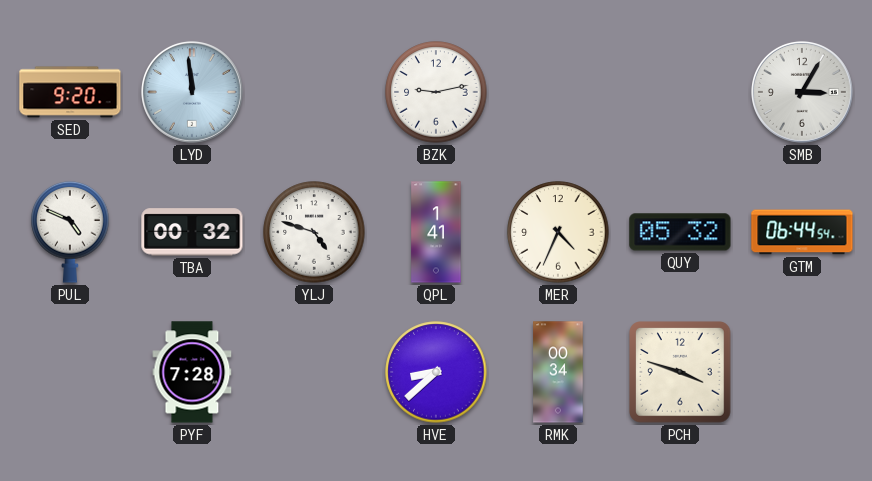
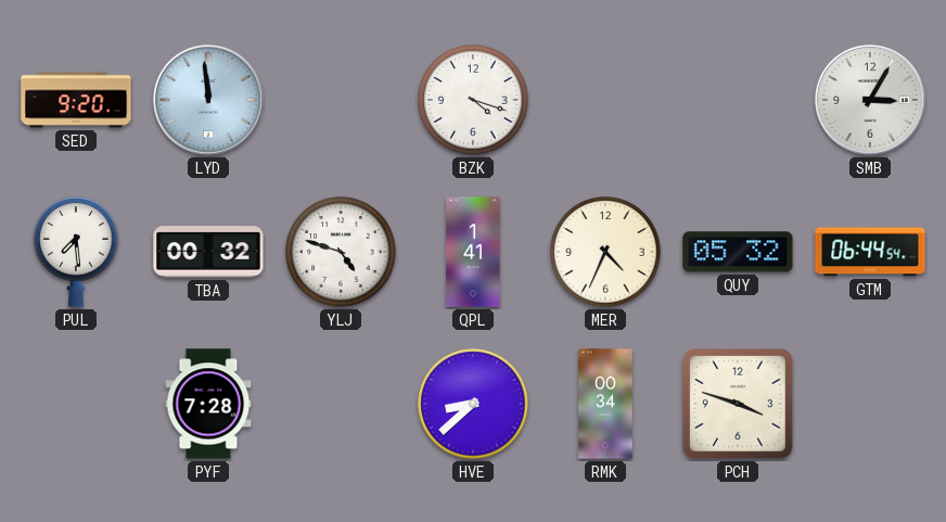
BZK: 9:13 -> 4:18 (473, 100)
PUL: 4:49 -> 7:29 (76, 252)
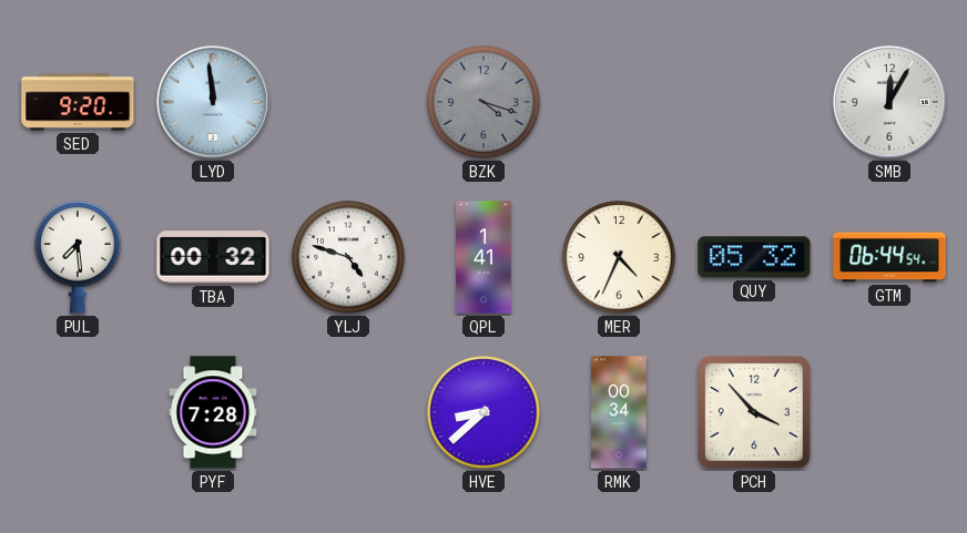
BZK dial: white -> grey (483, 102)
SMB: 3:05 -> 12:05 (889, 102)
PCH: 3:48 -> 3:53 (755, 413)
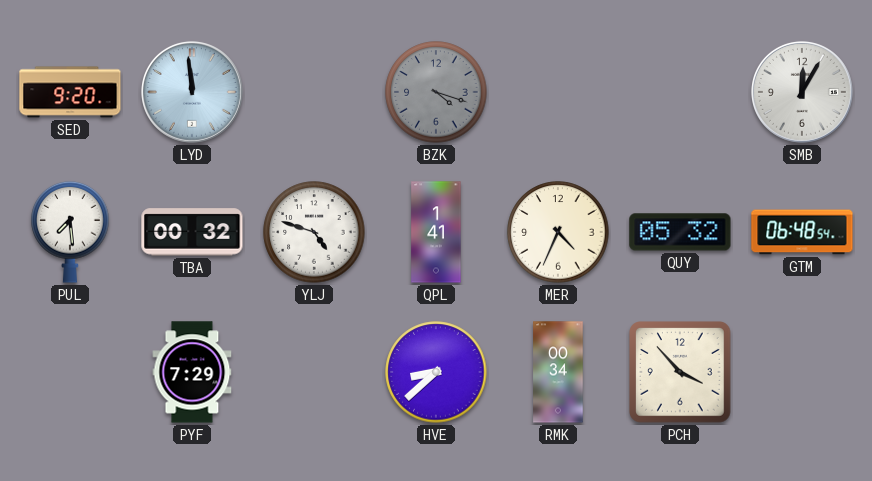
GTM: 06:44 -> 06:48 (802, 232)
PYF: 7:28 -> 7:29 (192, 372)
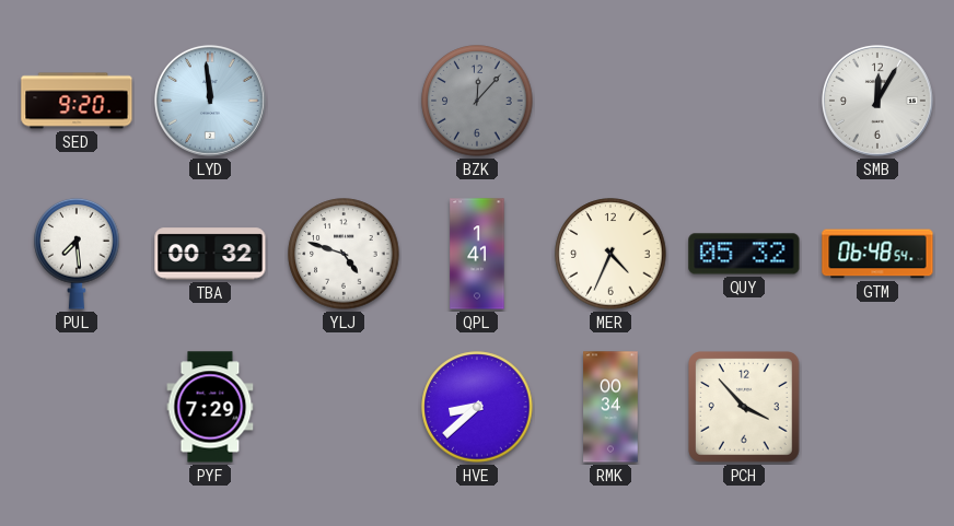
BZK: 4:18 -> 12:07 (477, 101)
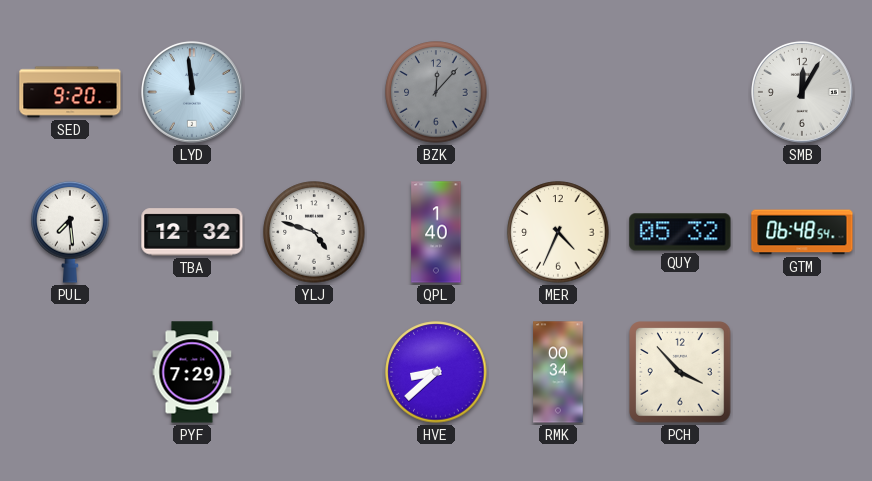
TBA: 00:32 -> 12:32 (192, 232)
QPL: 1:41 -> 1:40 (436, 232)
